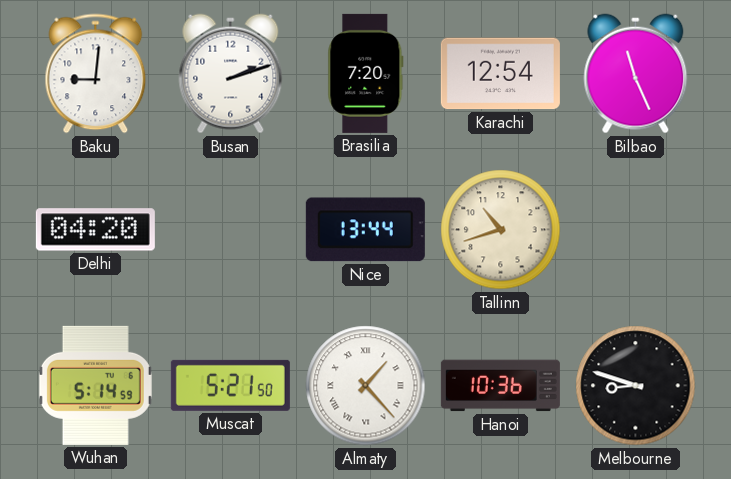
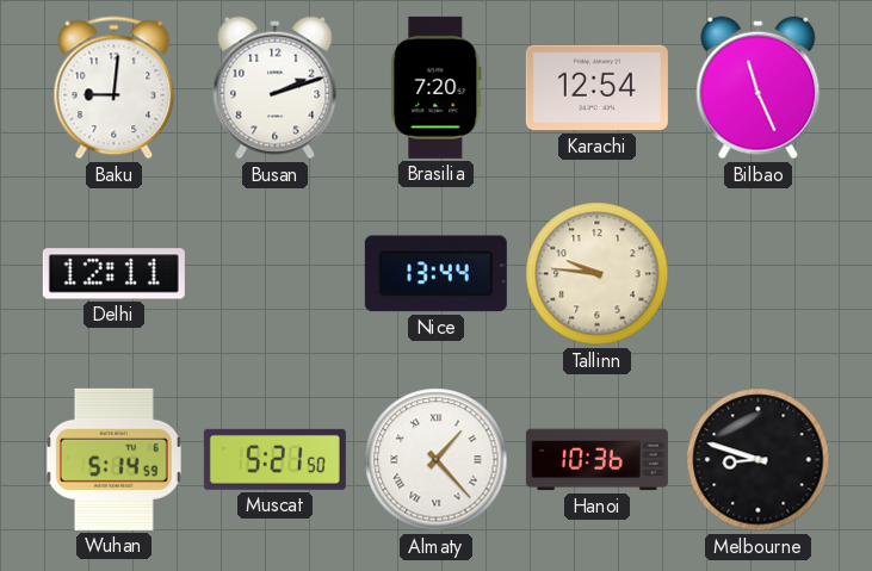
Delhi: 04:20 -> 12:11 (113, 274)
Tallinn: 10:42 -> 9:46 (598, 274)
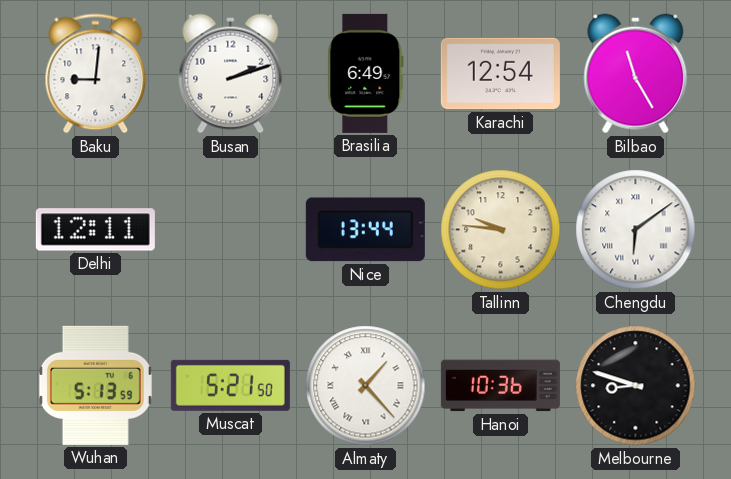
Brasilia: 7:20 -> 6:49 (366, 73)
Bilbao: 11:26 -> 11:25 (636, 74)
Chengdu: none -> 6:09 (636, 230)
Wuhan: 5:14 -> 5:13 (95, 385)
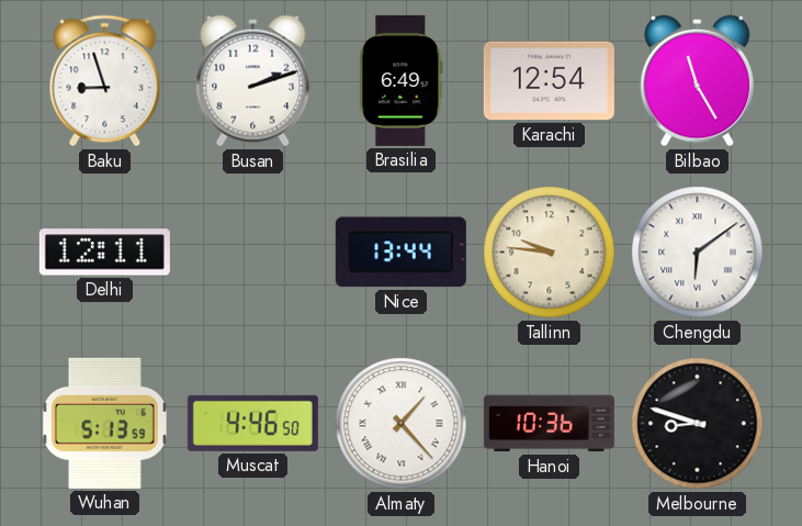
Baku: 9:01 -> 8:57 (105, 81)
Muscat: 5:21 -> 4:46 (252, 423)
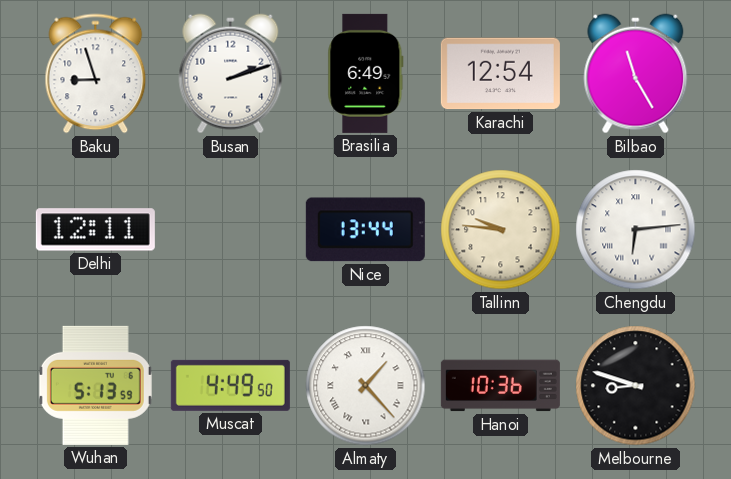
Chengdu: 6:09 -> 6:14 (636, 230)
Muscat: 4:46 -> 4:49 (230, 385)
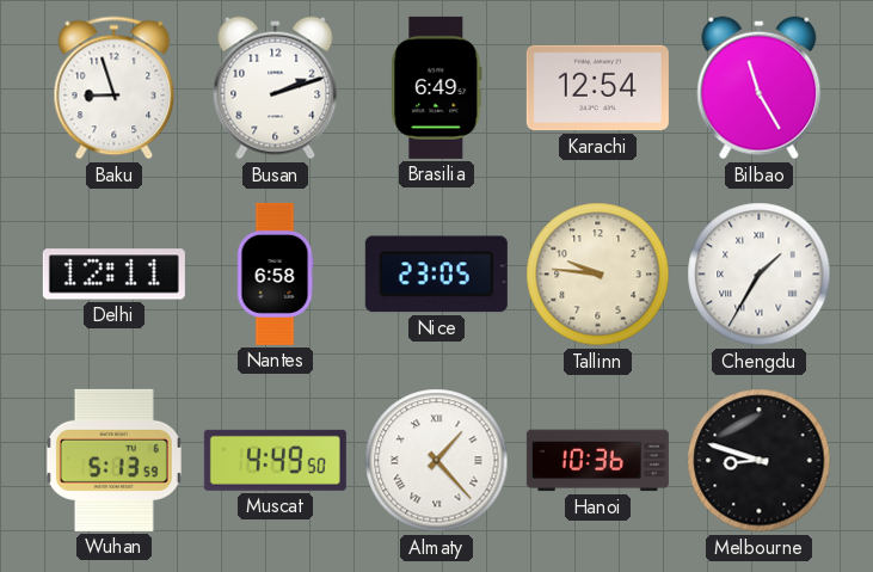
Nantes: none -> 6:58 (275, 273)
Nice: 13:44 -> 23:05 (436, 275)
Chengdu: 6:14 -> 1:35 (760, 275)
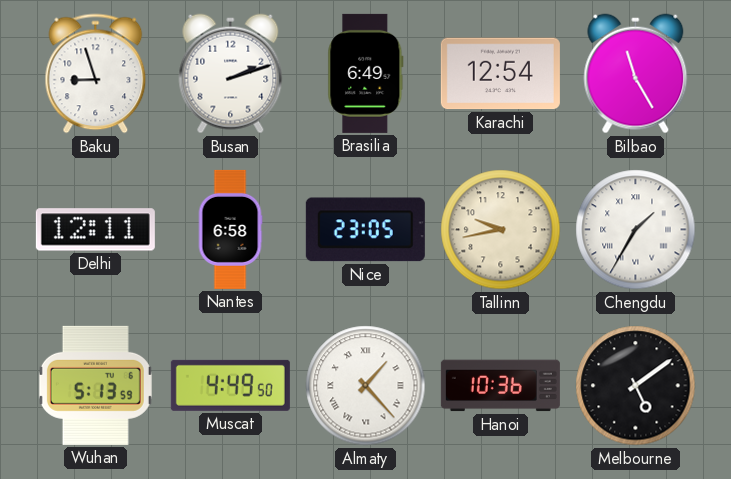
Tallinn: 9:46 -> 9:43 (501, 230)
Melbourne: 8:48 -> 5:09 (636, 386)
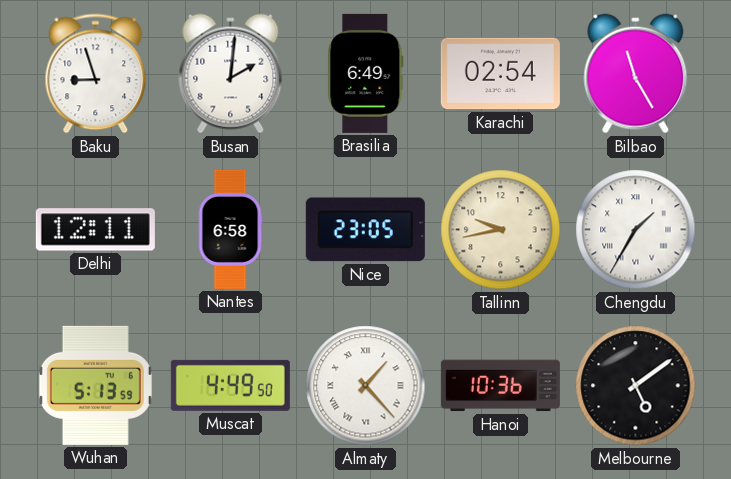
Busan: 2:12 -> 2:01 (231, 74)
Karachi: 12:54 -> 02:54 (500, 74)
